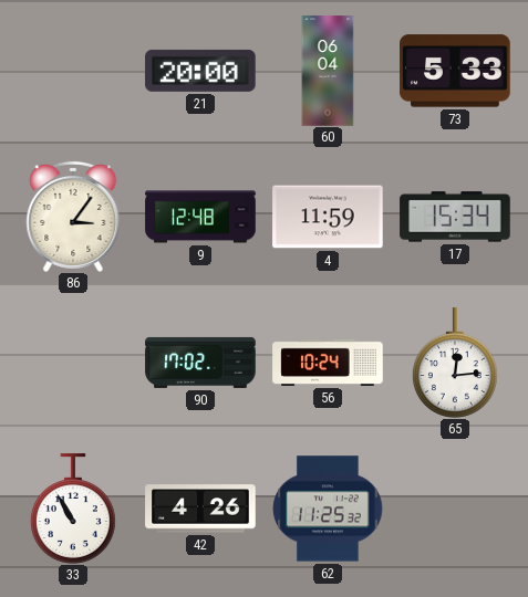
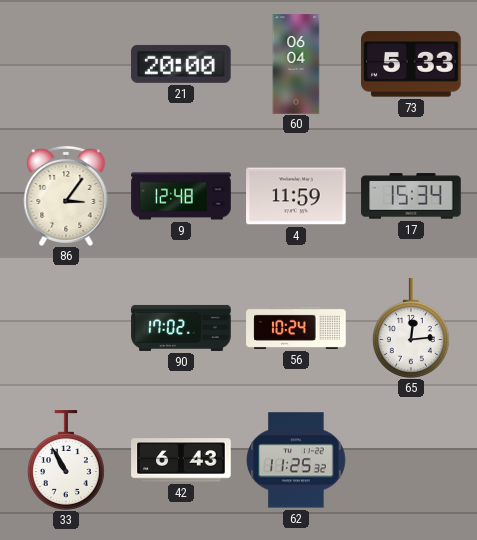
42: 4:26 -> 6:43 (181, 460)
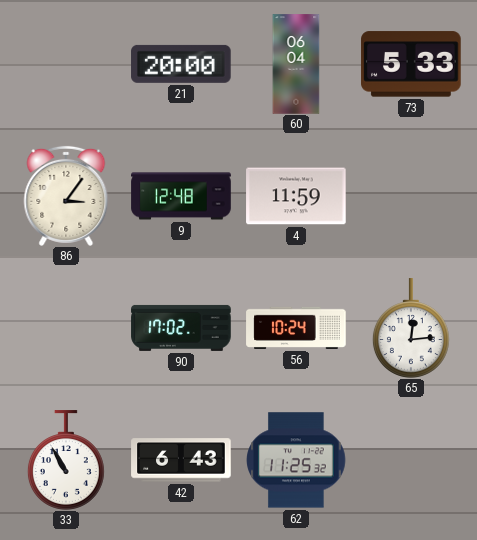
17: 15:34 -> none (411, 196)
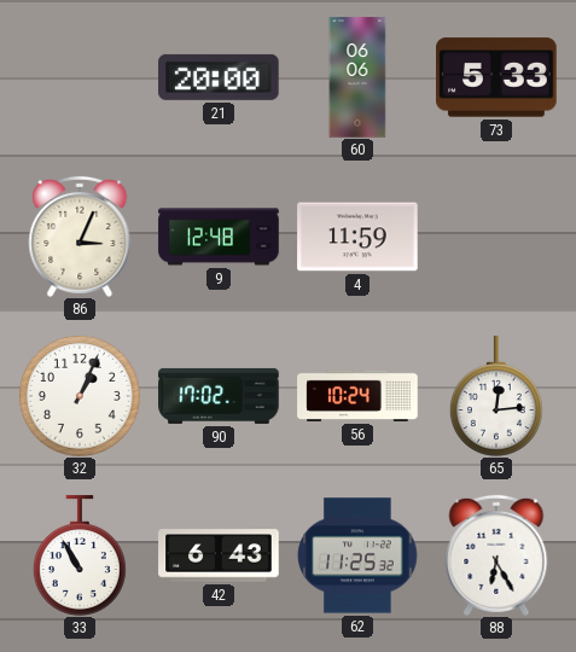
60: 06:04 -> 06:06 (357, 77)
86: 3:06 -> 3:04 (80, 237)
32: none -> 1:04 (80, 396)
88: none -> 6:25 (496, 555)
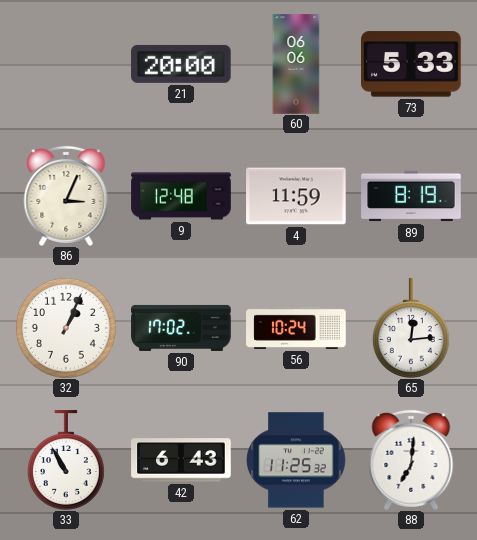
89: none -> 8:19 (411, 196)
88: 6:25 -> 7:01 (411, 460)
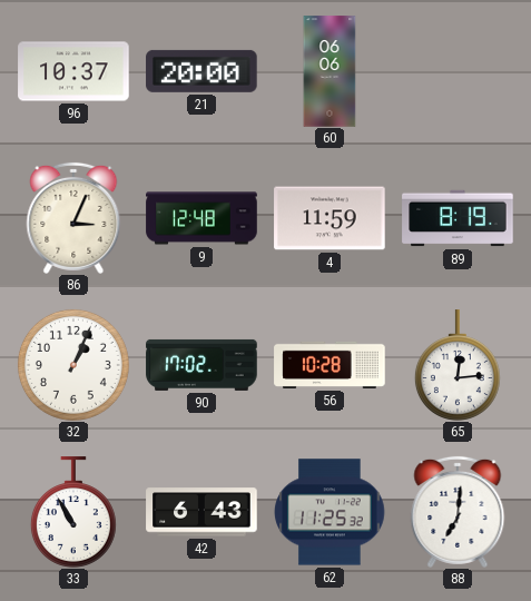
96: none -> 10:37 (73, 71)
73: 5:33 -> none (411, 64)
56: 10:24 -> 10:28 (330, 365)
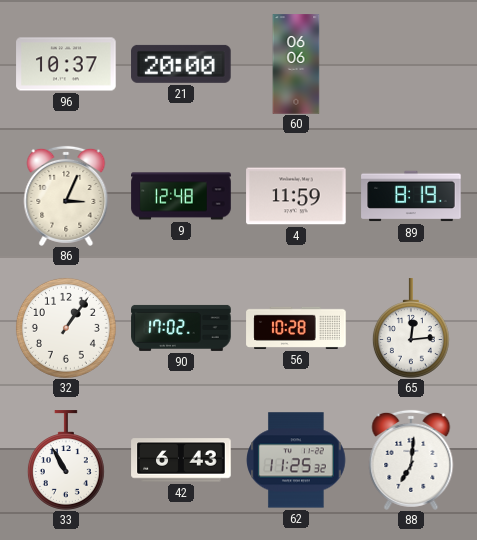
32: 1:04 -> 1:06 (66, 328)
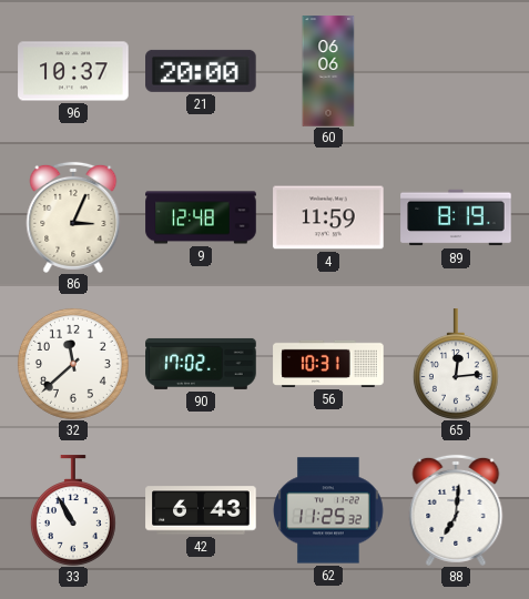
32: 1:06 -> 11:38 (73, 364)
56: 10:28 -> 10:31 (328, 364)
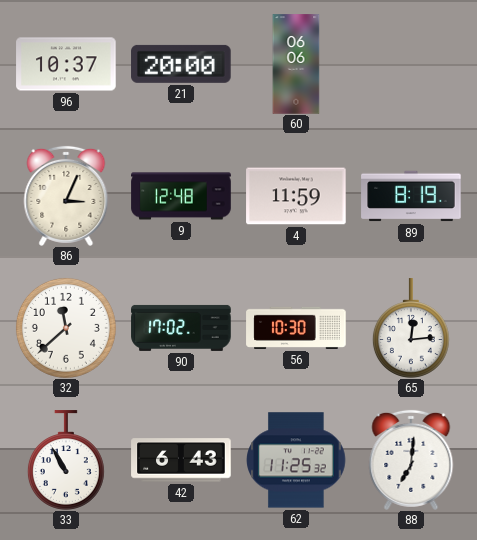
56: 10:31 -> 10:30 (296, 328)
